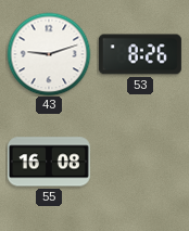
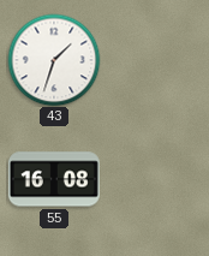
43: 9:12 -> 1:33 (54, 60)
53: 8:26 -> none (140, 54)
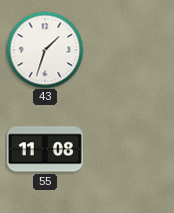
55: 16:08 -> 11:08 (45, 149)
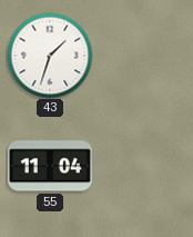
55: 11:08 -> 11:04 (50, 166)
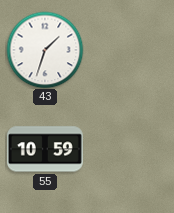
55: 11:04 -> 10:59 (45, 149)
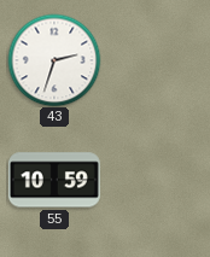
43: 1:33 -> 2:33 (54, 60)
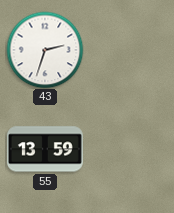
55: 10:59 -> 13:59 (45, 149)
